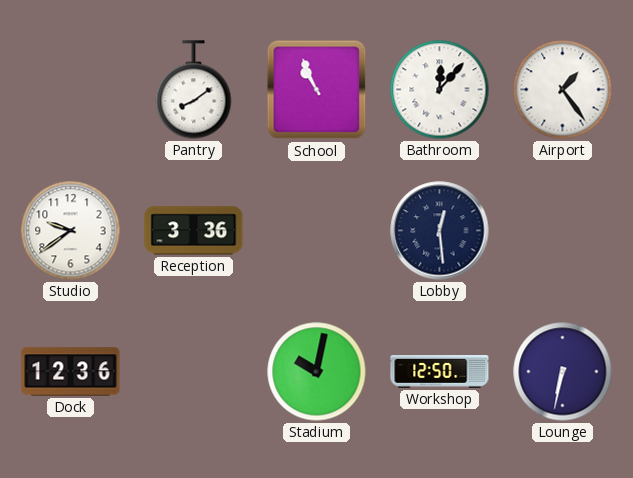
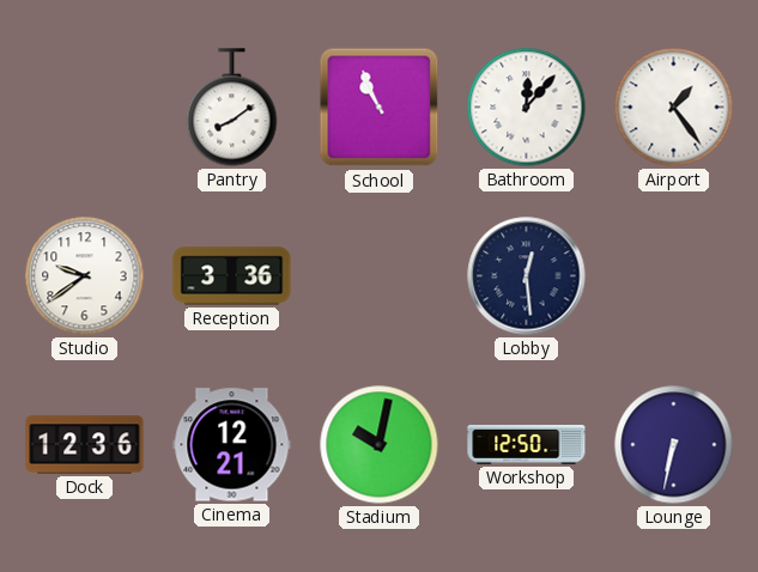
Cinema: none -> 12:21 (232, 445)
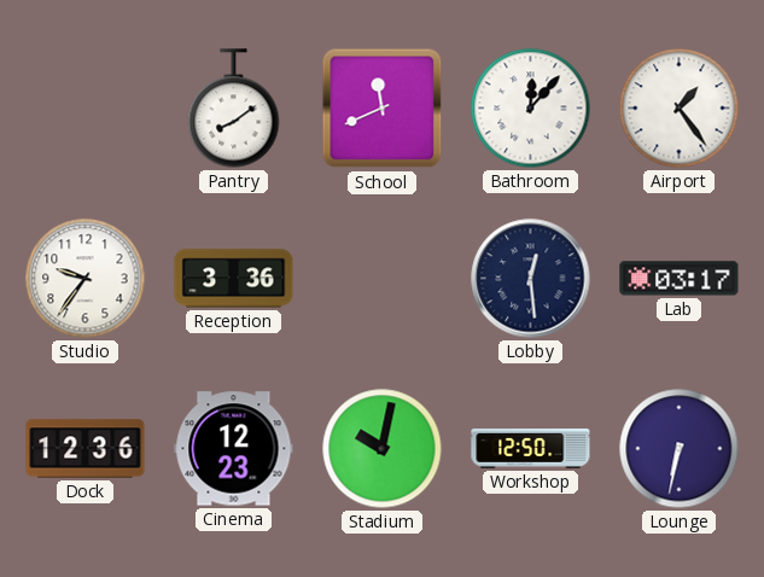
School: 10:56 -> 11:41 (383, 109)
Studio: 9:39 -> 9:36 (86, 279)
Lab: none -> 03:17 (680, 279)
Cinema: 12:21 -> 12:23 (234, 449)
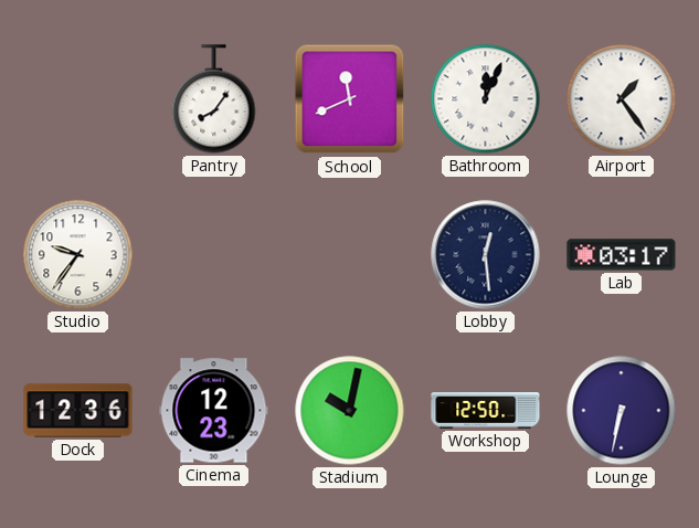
Pantry: 8:09 -> 8:06 (214, 99)
Bathroom: 12:07 -> 12:04 (486, 99)
Reception: 3:36 -> none (234, 279)
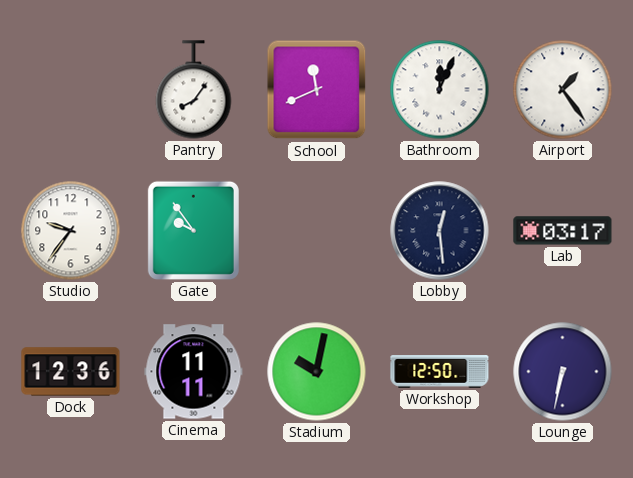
Gate: none -> 9:54 (193, 230)
Cinema: 12:23 -> 11:11 (194, 372)
